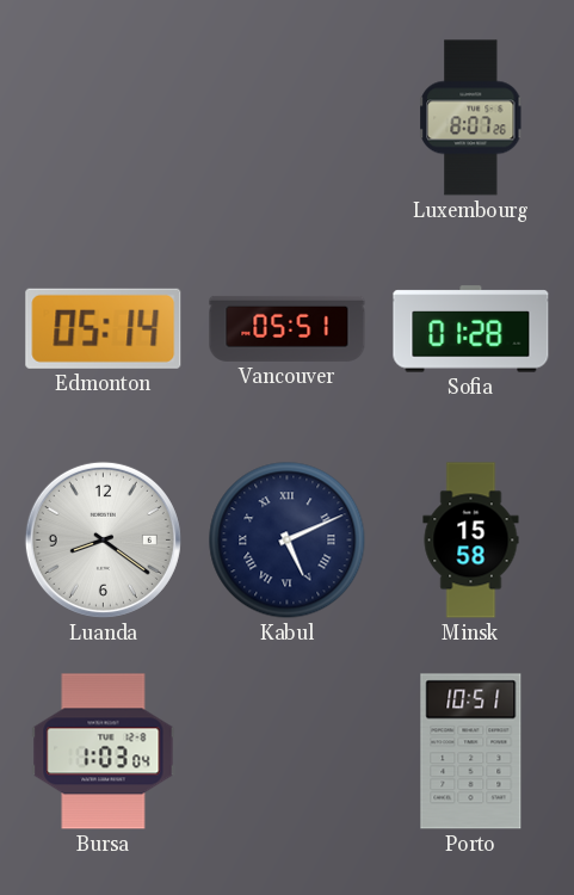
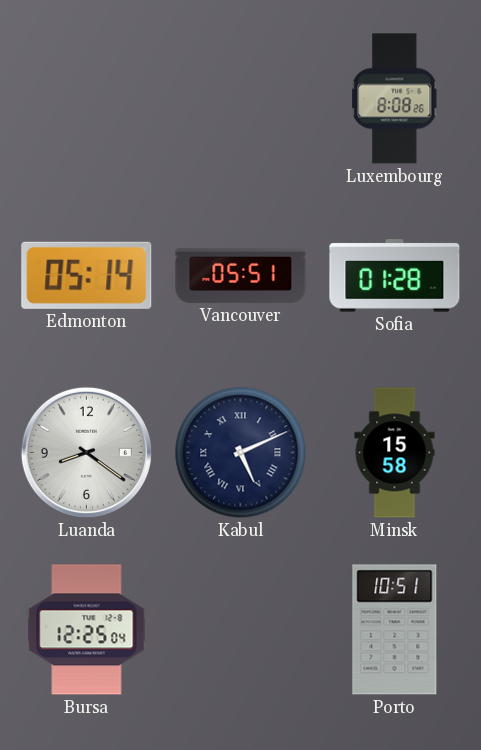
Luxembourg: 8:07 -> 8:08 (395, 99)
Bursa: 1:03 -> 12:25 (87, 630)
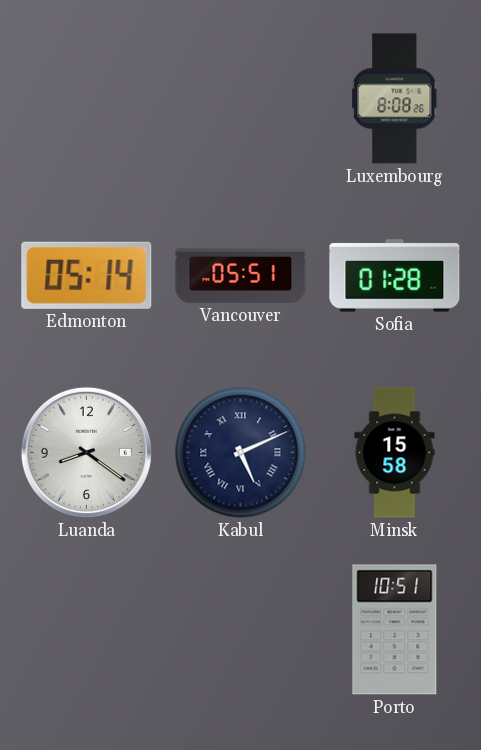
Bursa: 12:25 -> none (87, 630)
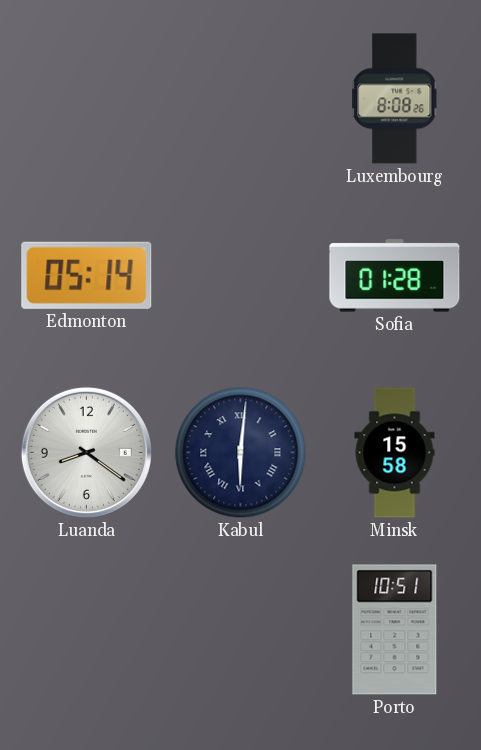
Vancouver: 05:51 -> none (241, 275)
Kabul: 5:11 -> 6:01 (241, 453)
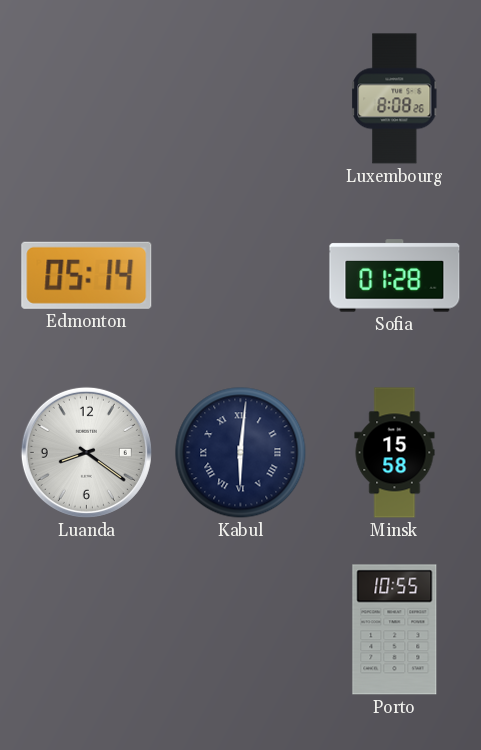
Porto: 10:51 -> 10:55 (395, 630)
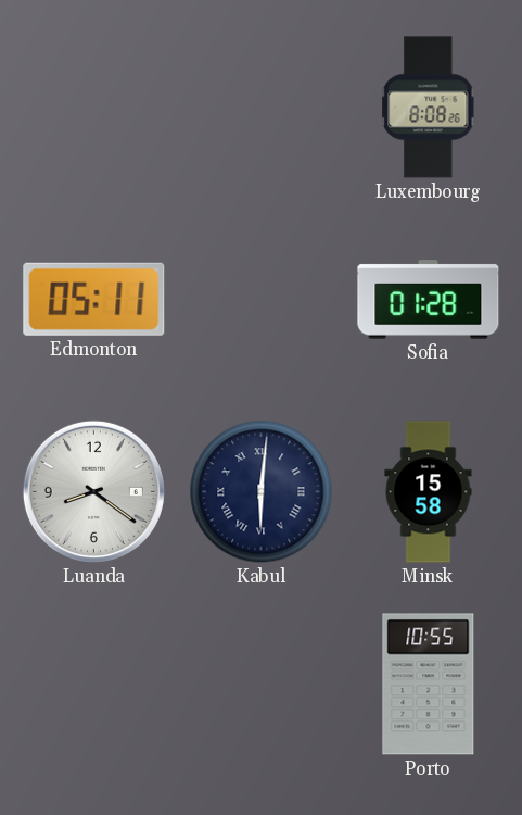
Edmonton: 05:14 -> 05:11 (94, 299)
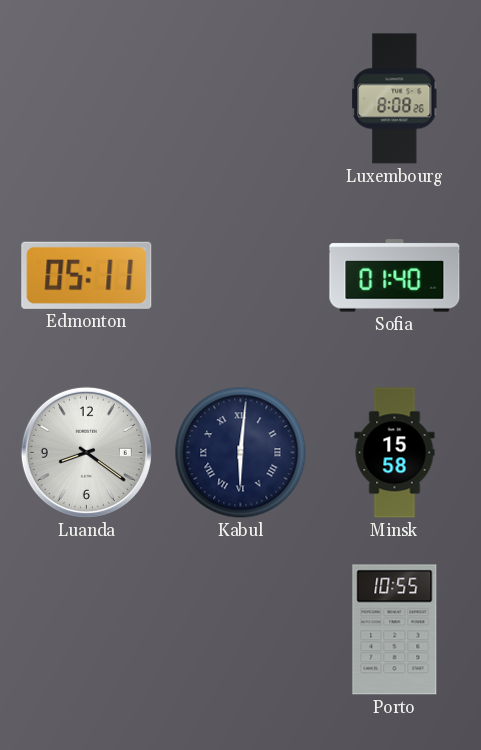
Sofia: 01:28 -> 01:40 (395, 276)
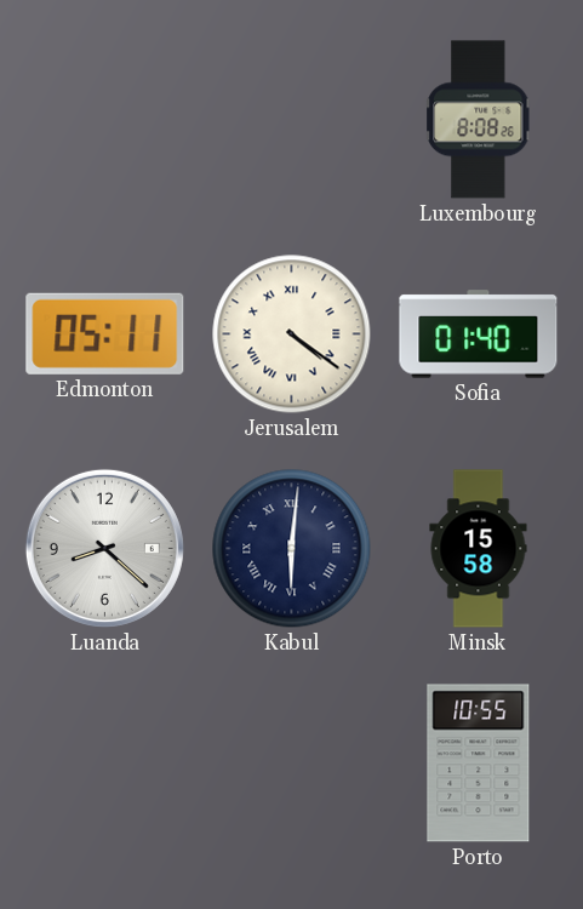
Jerusalem: none -> 4:21 (292, 335)
Luanda: 8:21 -> 8:22 (104, 548)
